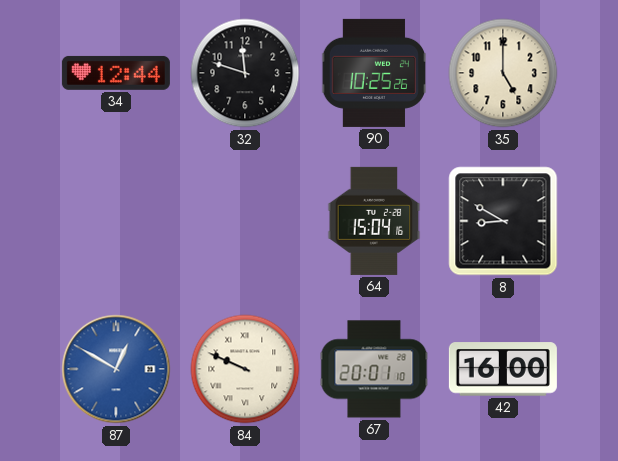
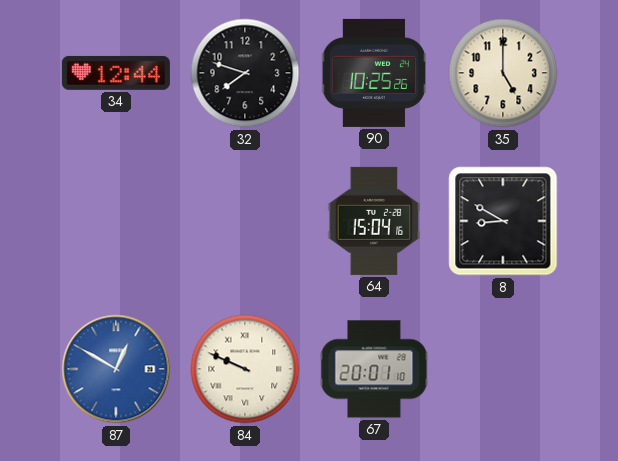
32: 11:48 -> 7:48 (245, 73)
42: 16:00 -> none (503, 369)
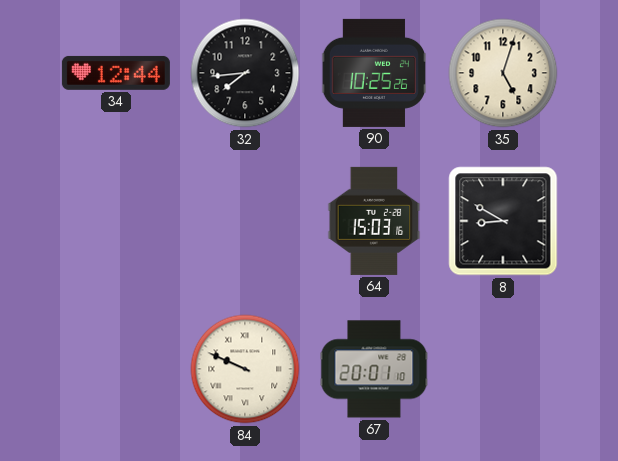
32: 7:48 -> 7:44 (245, 73)
35: 5:00 -> 5:03 (503, 73)
64: 15:04 -> 15:03 (374, 221)
87: 12:50 -> none (116, 369)
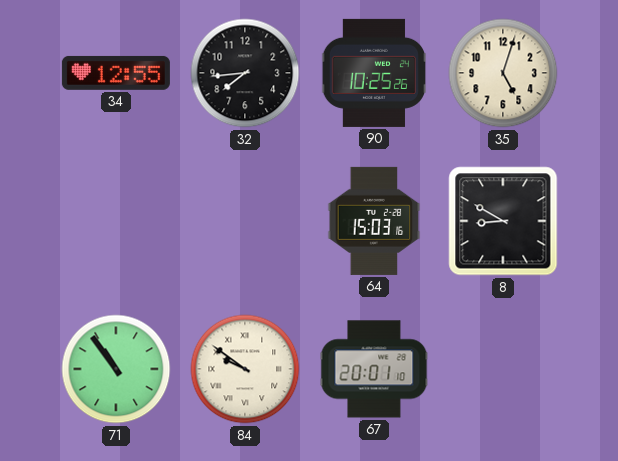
34: 12:44 -> 12:55 (116, 73)
71: none -> 10:54 (116, 369)
84: 9:49 -> 9:51 (245, 369)
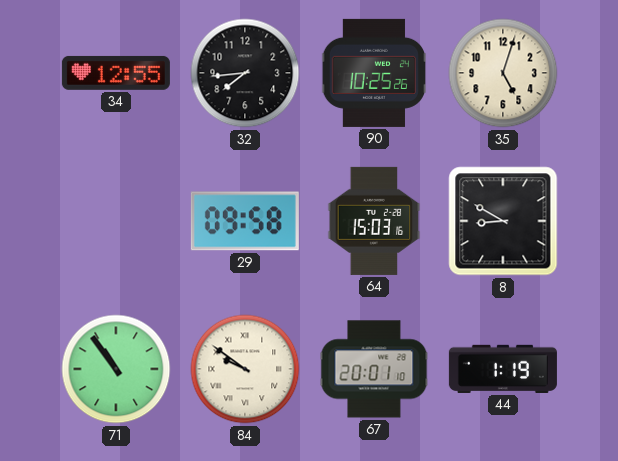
29: none -> 09:58 (245, 221)
44: none -> 1:19 (503, 369)
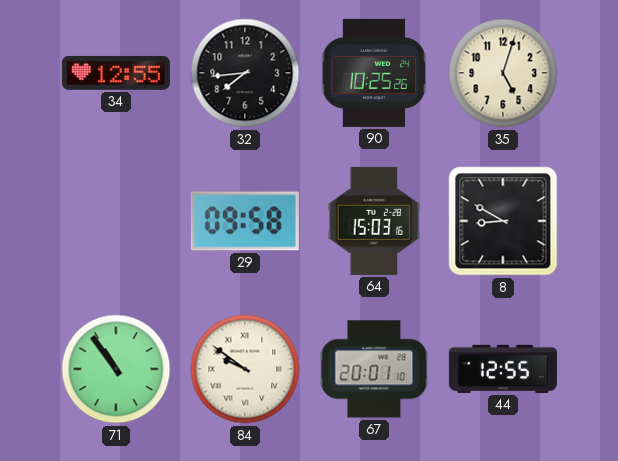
44: 1:19 -> 12:55 (503, 369)
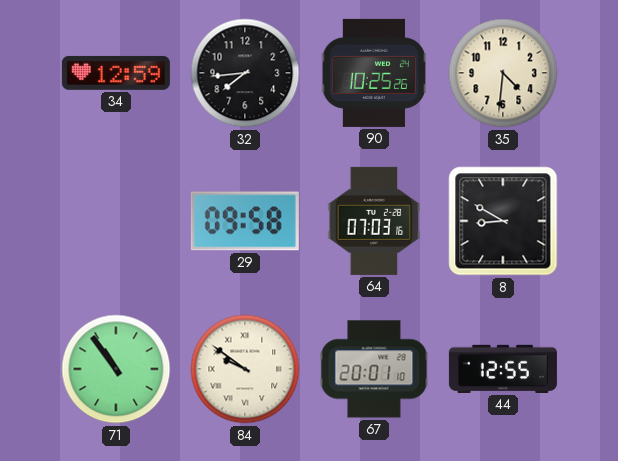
34: 12:55 -> 12:59 (116, 73)
35: 5:03 -> 4:31 (503, 73)
64: 15:03 -> 07:03 (374, 221)
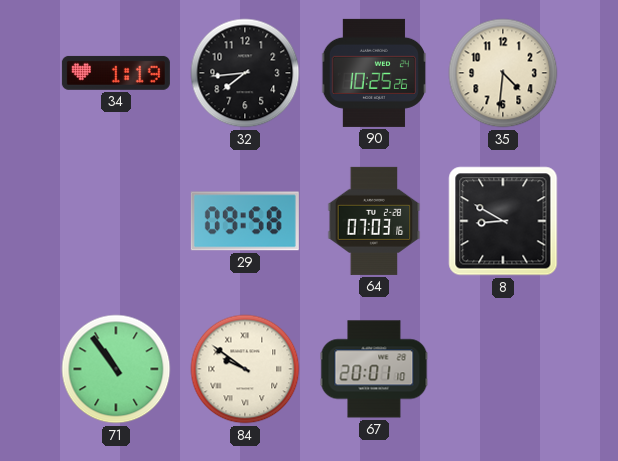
34: 12:59 -> 1:19 (116, 73)
44: 12:55 -> none (503, 369)
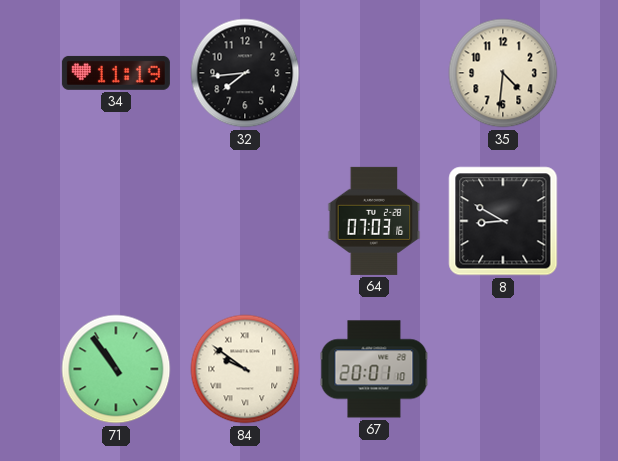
34: 1:19 -> 11:19 (116, 73)
90: 10:25 -> none (374, 73)
29: 09:58 -> none (245, 221)
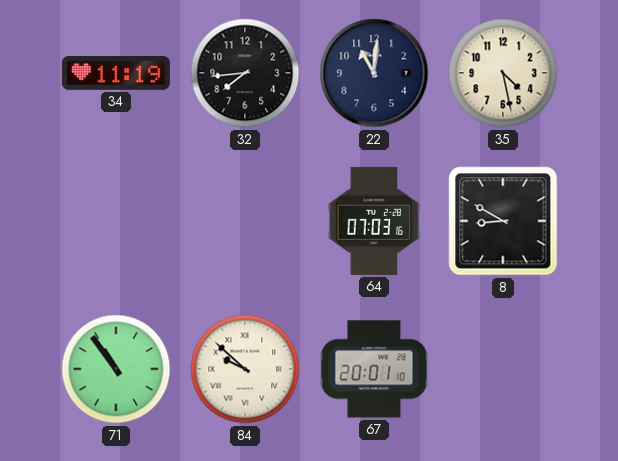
22: none -> 11:01 (374, 73)
35: 4:31 -> 4:28 (503, 73)
84: 9:51 -> 9:52 (245, 369)
